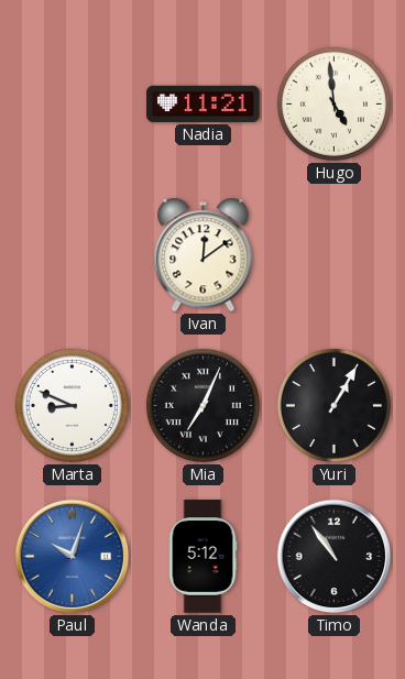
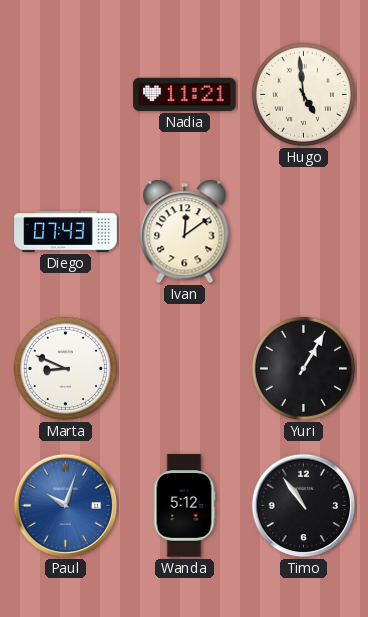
Diego: none -> 07:43 (66, 232)
Mia: 7:04 -> none (202, 405)
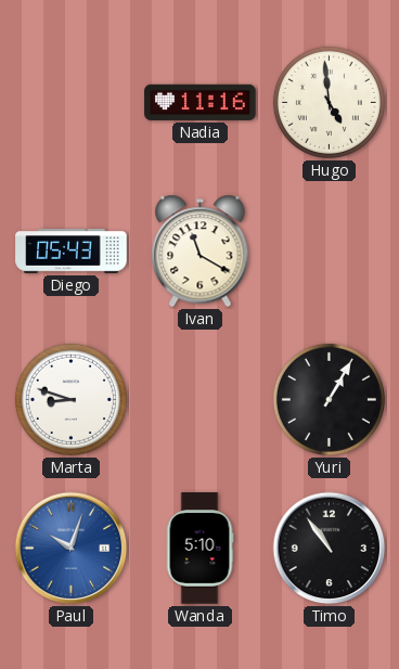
Nadia: 11:21 -> 11:16 (201, 102)
Diego: 07:43 -> 05:43 (72, 252)
Ivan: 12:09 -> 11:20 (201, 252)
Marta: 8:49 -> 8:48 (70, 399)
Wanda: 5:12 -> 5:10 (200, 549)
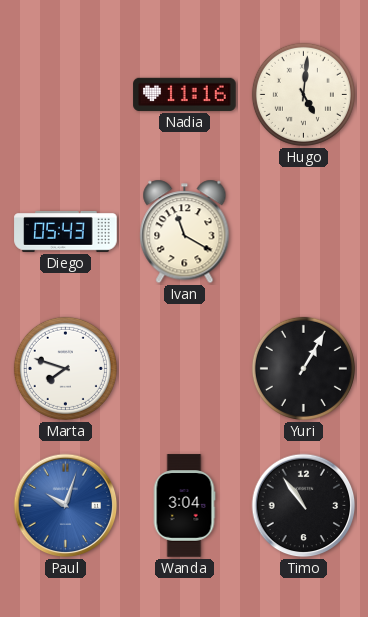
Hugo: 4:59 -> 5:01 (303, 94)
Marta: 8:48 -> 7:48 (65, 368)
Wanda: 5:10 -> 3:04 (184, 506)
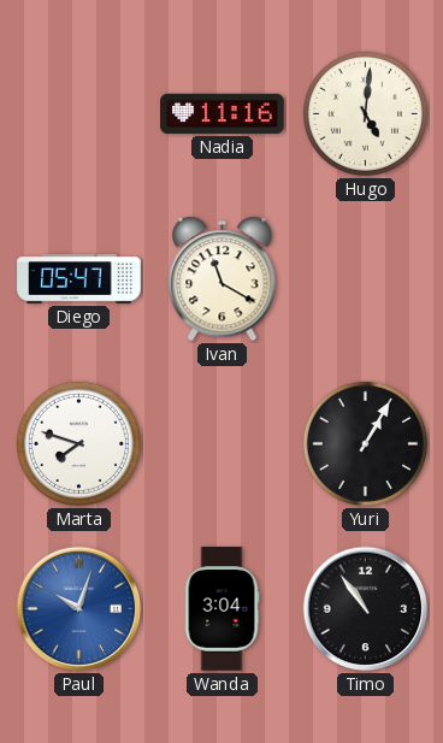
Diego: 05:43 -> 05:47 (79, 279)
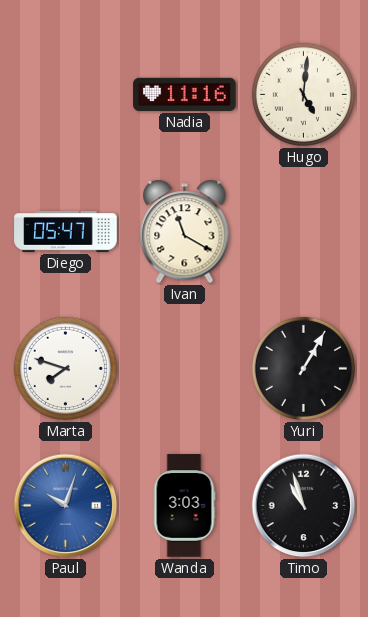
Wanda: 3:04 -> 3:03 (184, 506)
Timo: 10:54 -> 10:57 (304, 506)
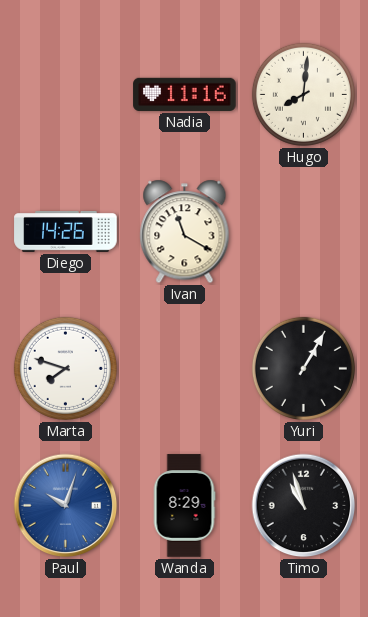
Hugo: 5:01 -> 8:01 (303, 94)
Diego: 05:47 -> 14:26 (66, 232)
Wanda: 3:03 -> 8:29 (184, 506)
